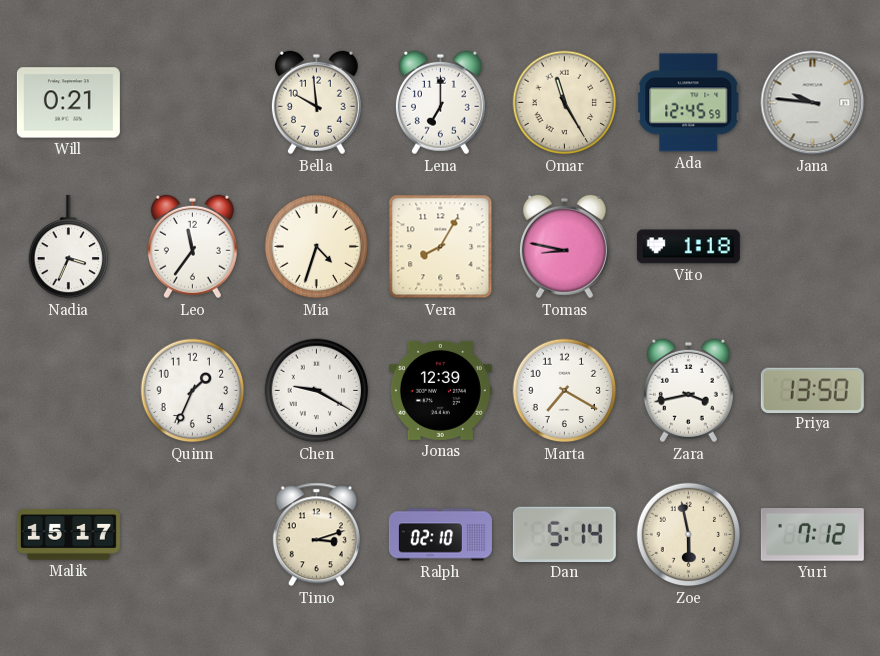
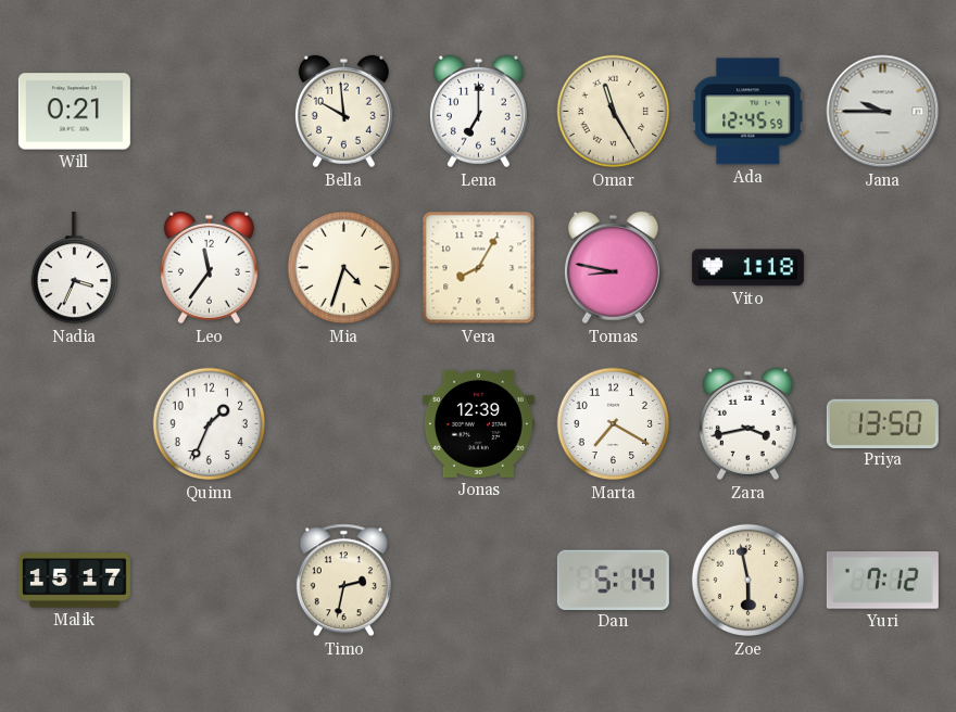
Jana: 9:46 -> 9:45 (883, 112)
Chen: 9:20 -> none (317, 391)
Timo: 3:12 -> 2:32 (343, 581)
Ralph: 02:10 -> none (440, 535)
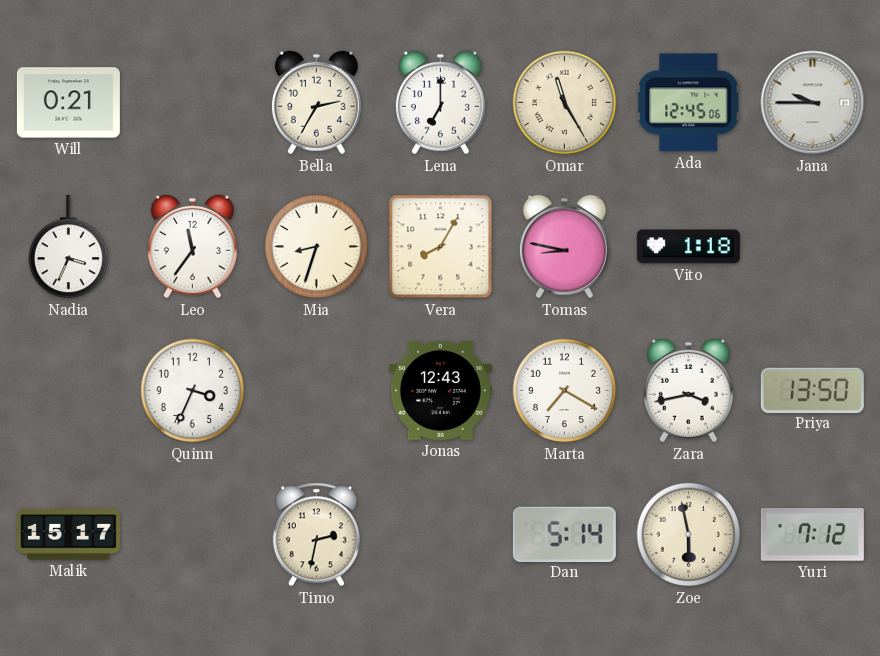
Bella: 9:59 -> 2:35 (316, 103)
Ada: 12:45:59 -> 12:45:06 (689, 103)
Mia: 4:33 -> 8:33 (317, 247)
Quinn: 1:34 -> 3:34 (193, 391)
Jonas: 12:39 -> 12:43 (440, 390)
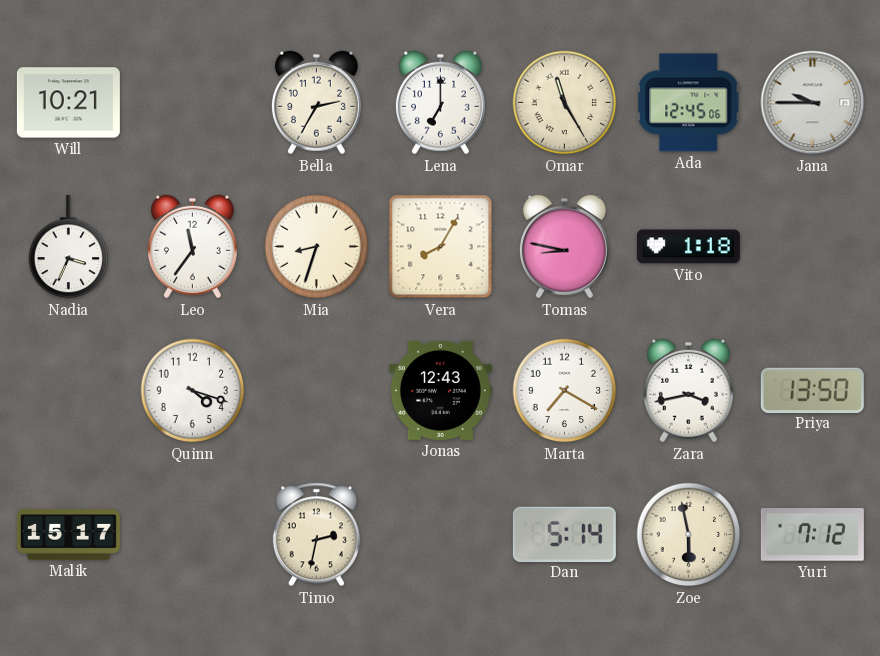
Will: 0:21 -> 10:21 (68, 103)
Quinn: 3:34 -> 4:18 (193, 391)
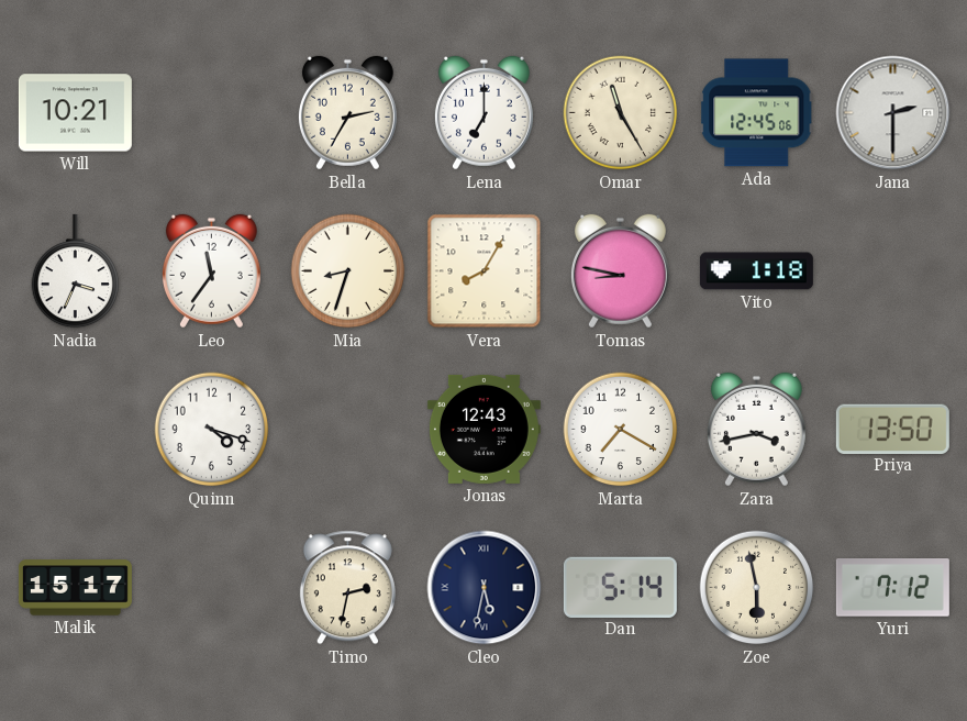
Jana: 9:45 -> 2:30 (893, 113)
Cleo: none -> 5:32 (485, 588)
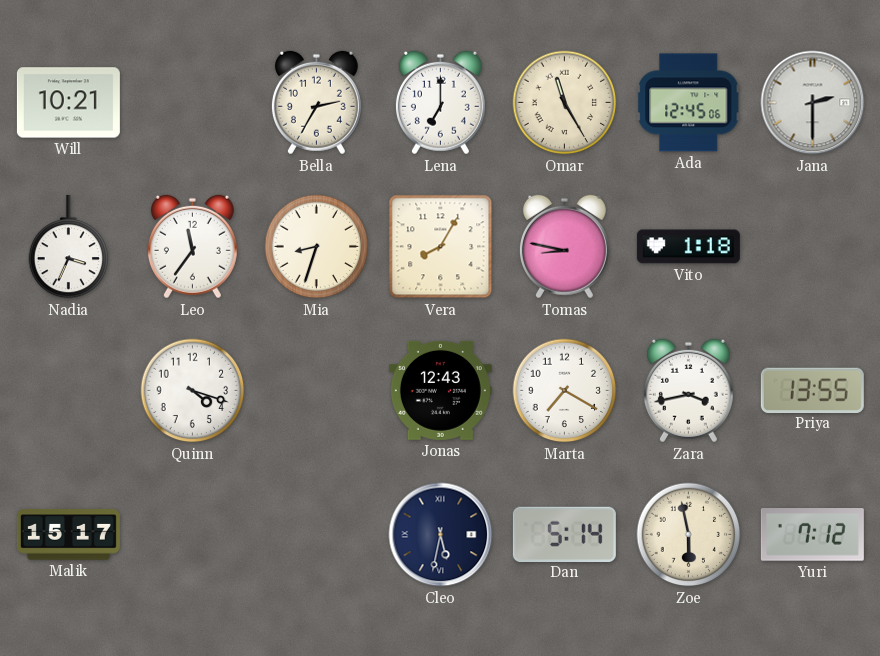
Priya: 13:50 -> 13:55 (812, 390)
Timo: 2:32 -> none (347, 588)
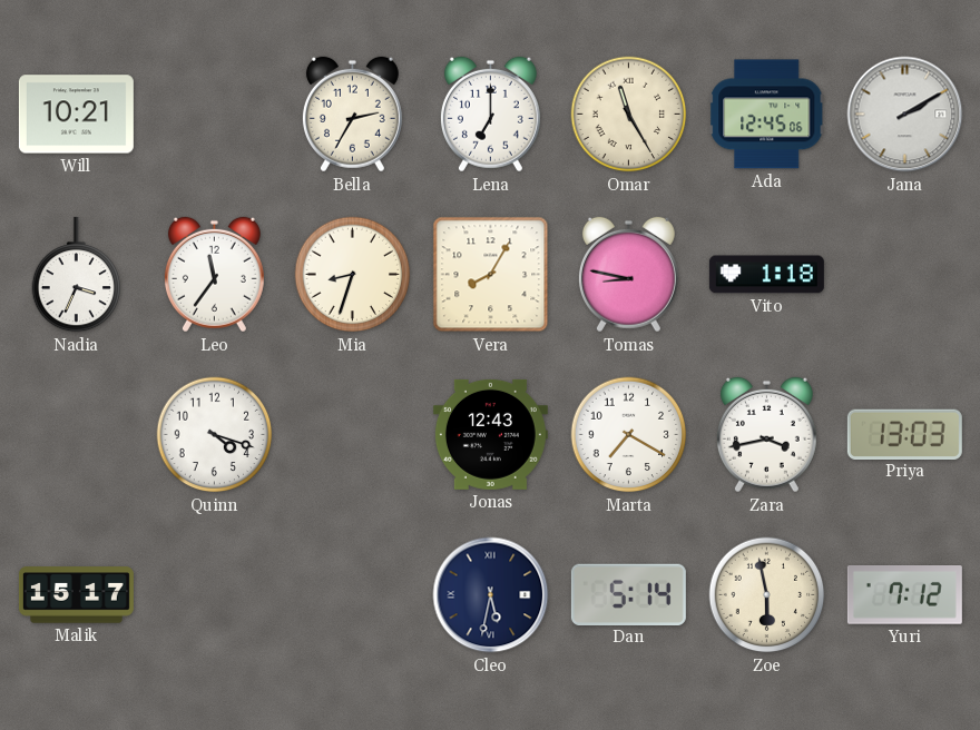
Jana: 2:30 -> 2:10 (905, 115)
Priya: 13:55 -> 13:03 (904, 434)
